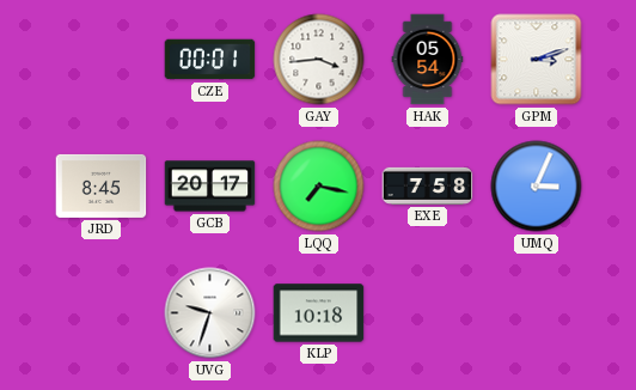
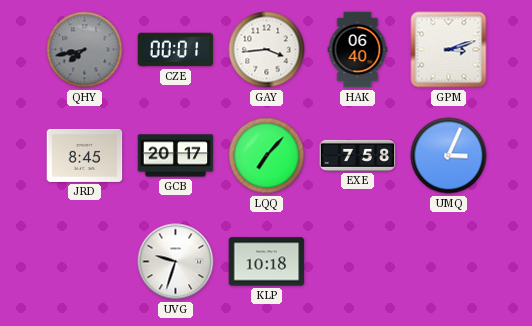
QHY: none -> 7:43 (85, 50)
HAK: 05:54 -> 06:40 (358, 50)
LQQ: 7:17 -> 7:07 (267, 156)
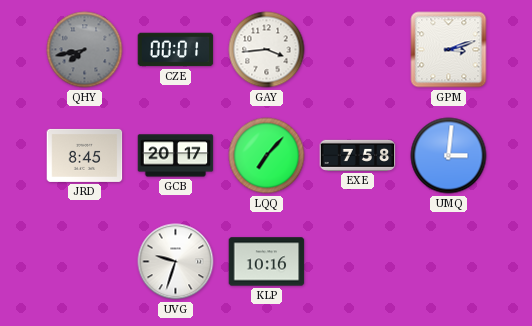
HAK: 06:40 -> none (358, 50)
UMQ: 3:04 -> 3:01 (449, 156)
KLP: 10:18 -> 10:16 (267, 262)
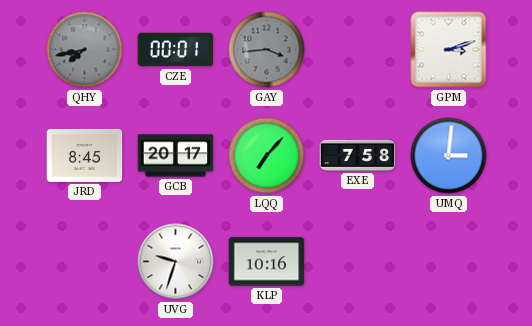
GAY dial: white -> grey (267, 50)
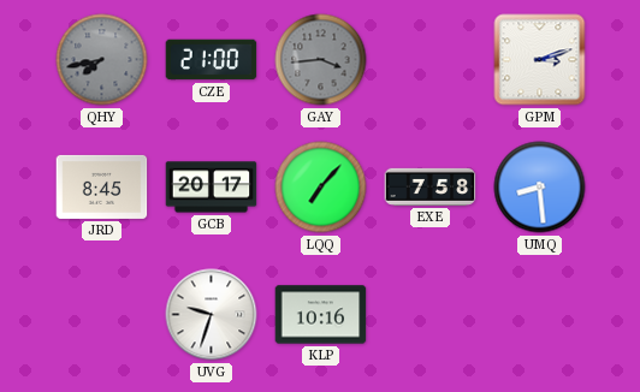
CZE: 00:01 -> 21:00 (212, 60)
UMQ: 3:01 -> 8:29 (540, 188)
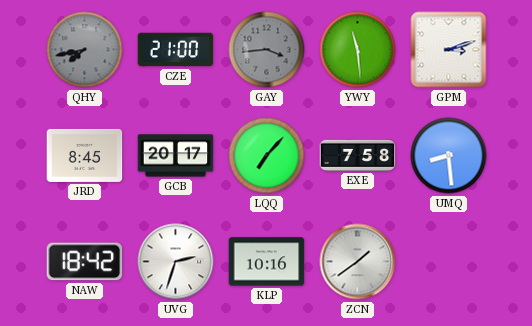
YWY: none -> 11:29 (358, 50)
NAW: none -> 18:42 (85, 262)
UVG: 9:33 -> 2:33 (176, 262)
ZCN: none -> 1:39 (358, 262)
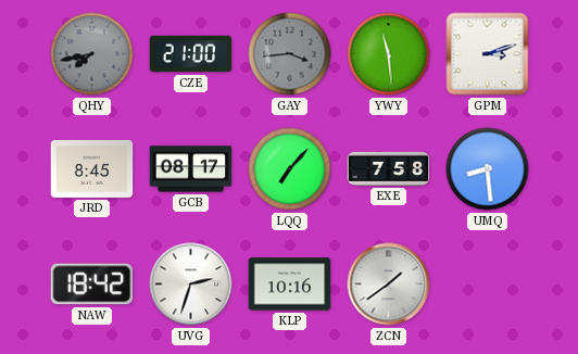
GCB: 20:17 -> 08:17 (191, 169)
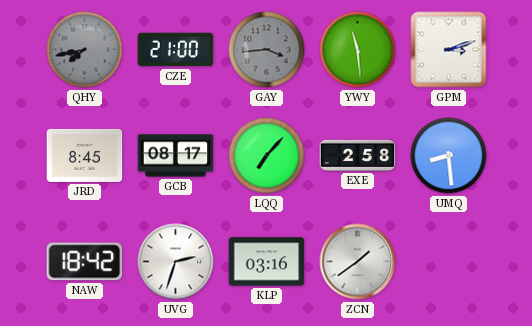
EXE: 7:58 -> 2:58 (358, 155)
KLP: 10:16 -> 03:16 (267, 262)
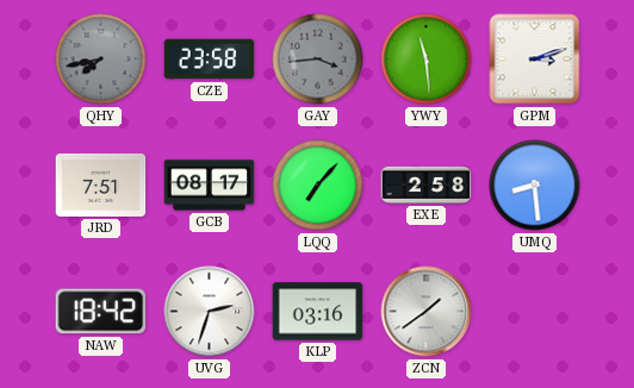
CZE: 21:00 -> 23:58 (210, 60)
JRD: 8:45 -> 7:51 (101, 184)
